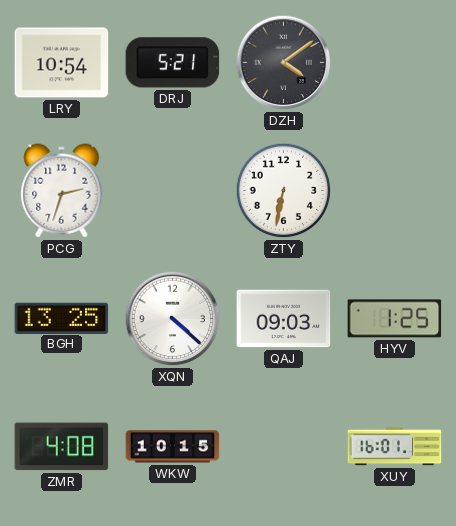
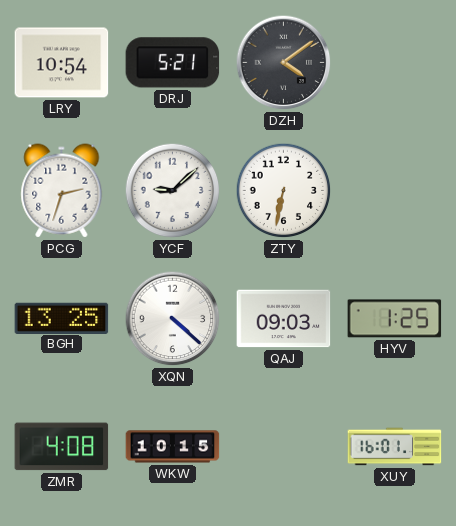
YCF: none -> 9:08 (173, 191)
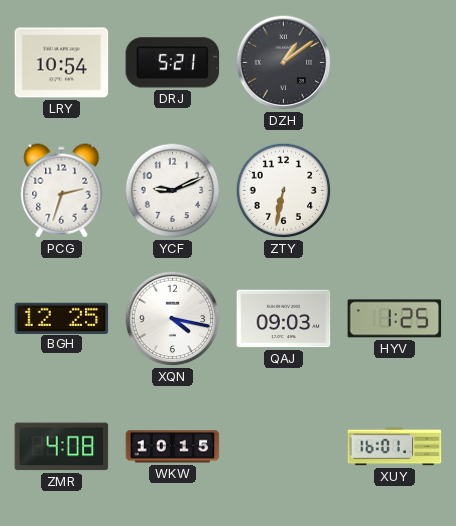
DZH: 4:09 -> 1:09 (284, 63)
YCF: 9:08 -> 9:11 (173, 191)
BGH: 13:25 -> 12:25 (62, 318)
XQN: 4:22 -> 4:17 (173, 319)
